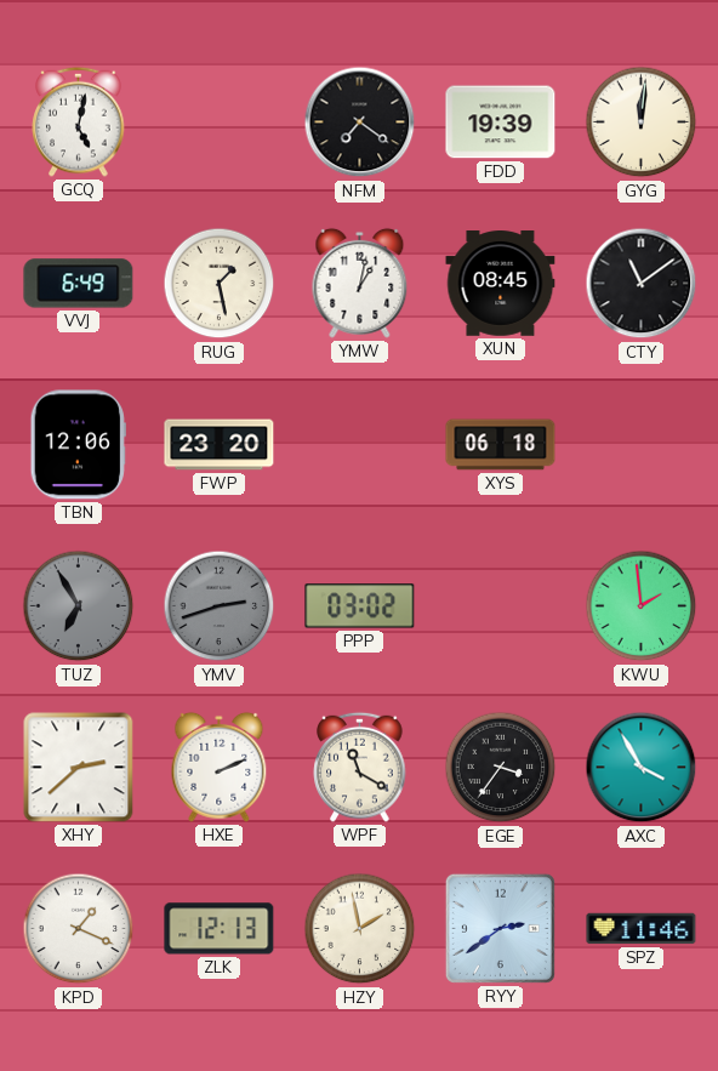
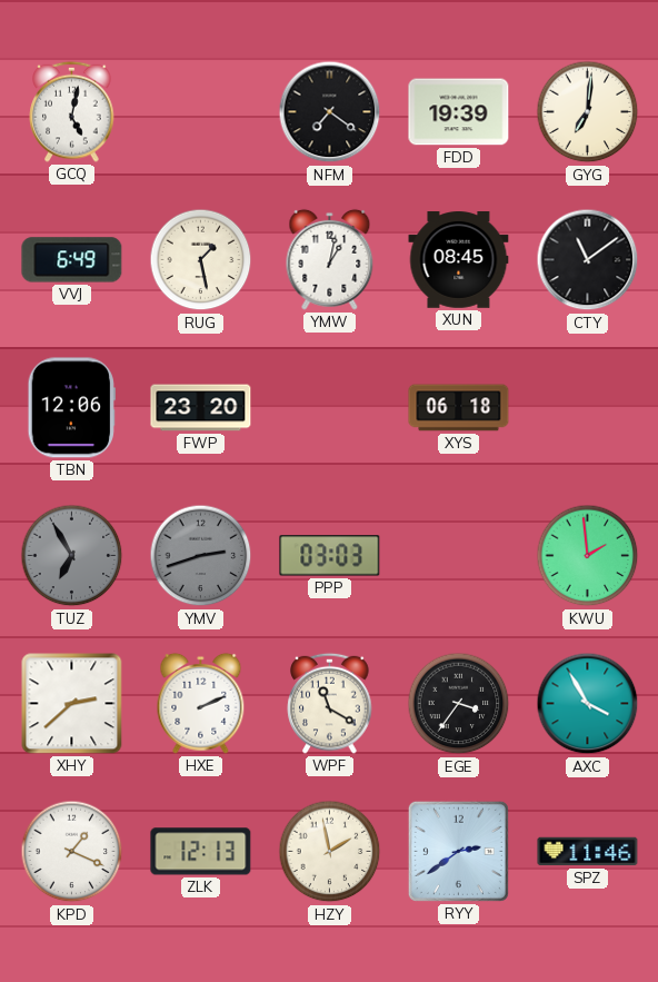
GYG: 12:01 -> 7:01 (588, 112)
PPP: 03:02 -> 03:03 (330, 556)
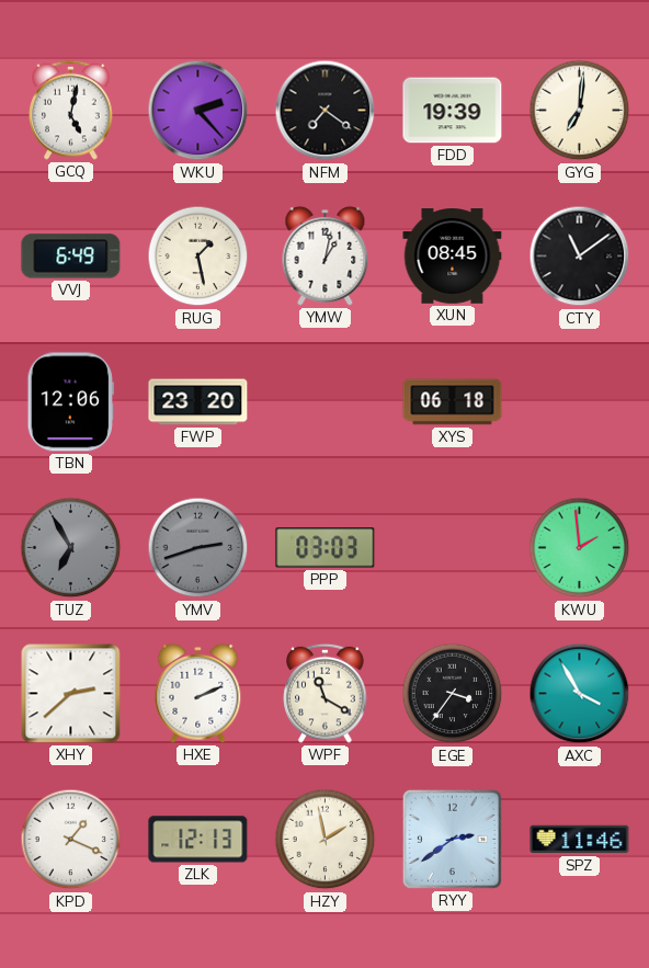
WKU: none -> 2:23 (198, 111)
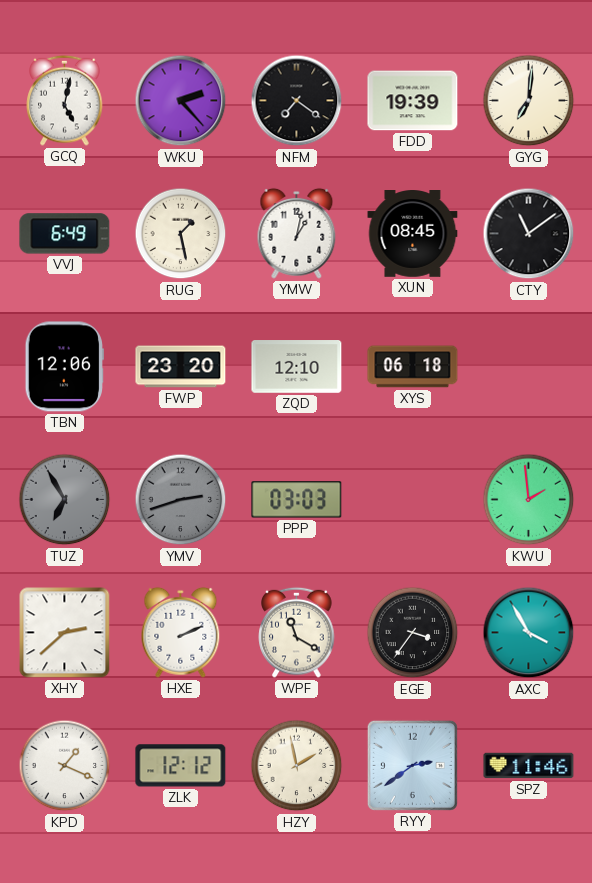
ZQD: none -> 12:10 (297, 367)
ZLK: 12:13 -> 12:12 (181, 766)
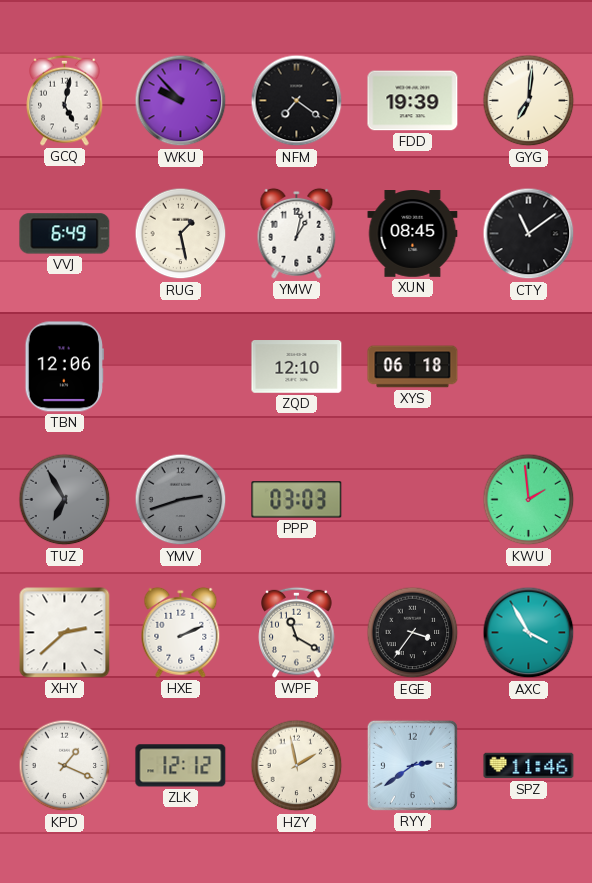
WKU: 2:23 -> 9:53 (181, 101)
FWP: 23:20 -> none (181, 367)
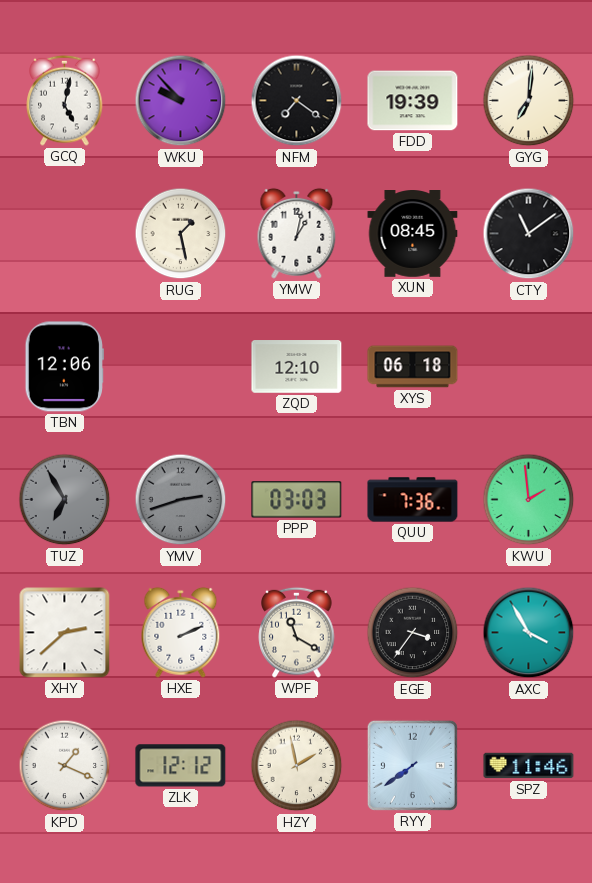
VVJ: 6:49 -> none (65, 234)
QUU: none -> 7:36 (413, 500)
RYY: 2:39 -> 7:39 (412, 765)
